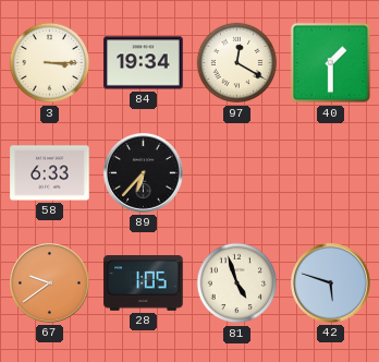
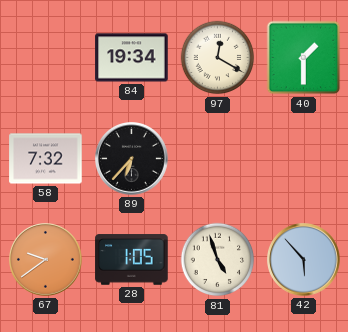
3: 3:15 -> none (50, 63)
58: 6:33 -> 7:32 (46, 159)
42: 5:48 -> 5:53 (304, 260)
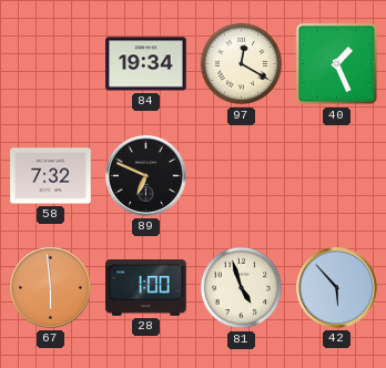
40: 1:30 -> 1:26 (337, 64)
89: 6:37 -> 6:49 (146, 176)
67: 9:39 -> 5:59 (51, 288)
28: 1:05 -> 1:00 (146, 288)
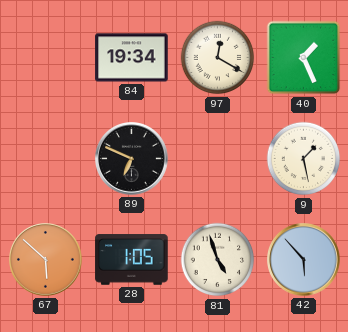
58: 7:32 -> none (51, 176)
9: none -> 1:28 (304, 159)
67: 5:59 -> 5:52 (46, 260)
28: 1:00 -> 1:05 (132, 260)
